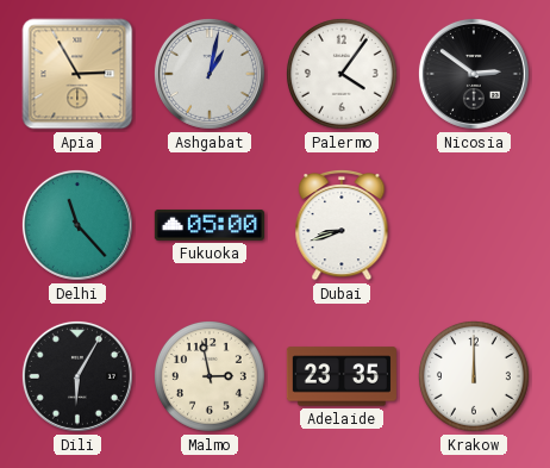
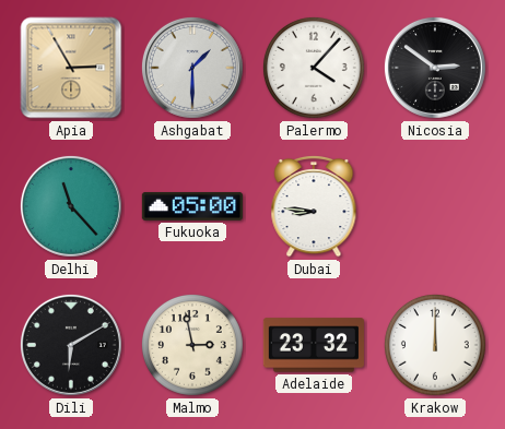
Ashgabat: 1:02 -> 1:30 (192, 68)
Palermo: 4:06 -> 4:07 (314, 68)
Dubai: 8:42 -> 8:46 (314, 206)
Dili: 6:05 -> 6:10 (71, 345)
Adelaide: 23:35 -> 23:32 (314, 345)
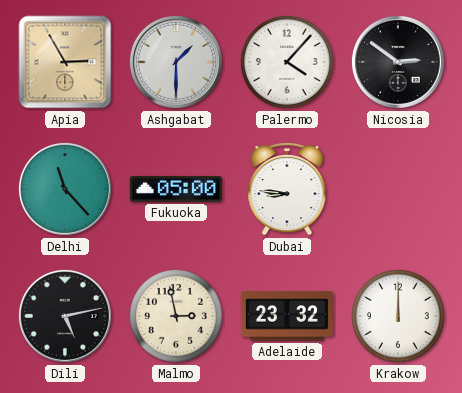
Dili: 6:10 -> 5:13 (65, 316)
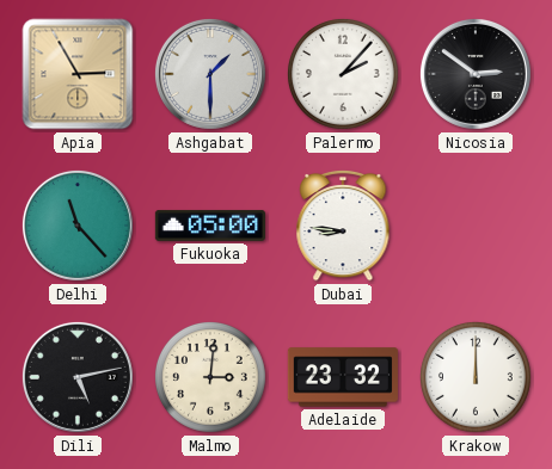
Palermo: 4:07 -> 2:07 (343, 74)
Malmo: 2:58 -> 3:01 (210, 377)
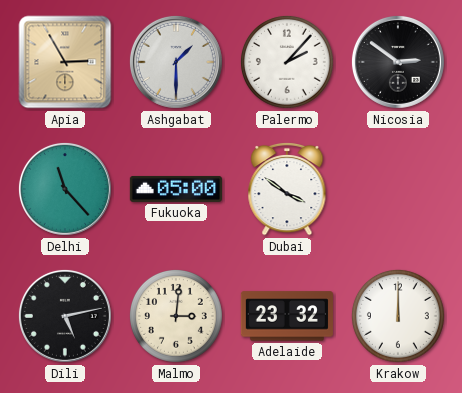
Dubai: 8:46 -> 3:51 (287, 189)
